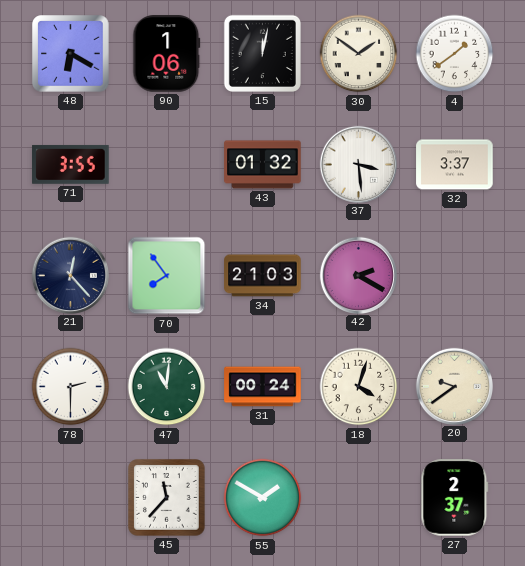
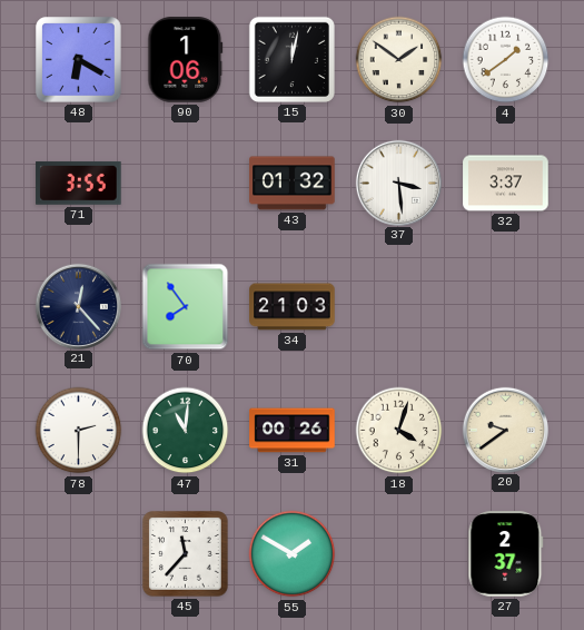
42: 2:20 -> none (358, 275)
31: 00:24 -> 00:26 (293, 431)
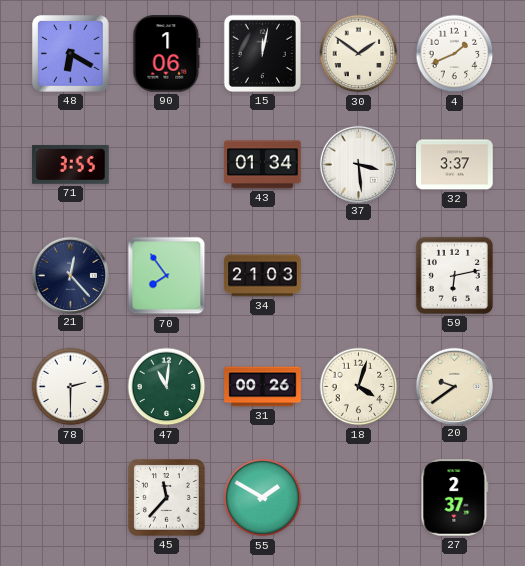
4: 1:39 -> 1:41 (455, 54)
43: 01:32 -> 01:34 (263, 165)
59: none -> 6:13 (454, 275)
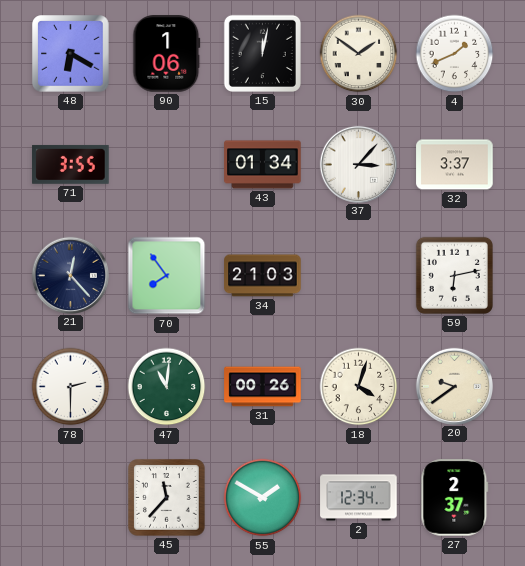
37: 3:29 -> 3:07 (358, 164)
2: none -> 12:34 (359, 498)
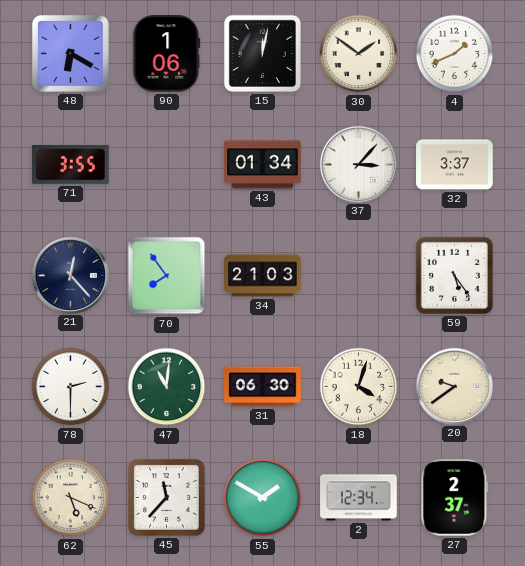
59: 6:13 -> 5:24 (454, 275)
31: 00:26 -> 06:30 (263, 387)
62: none -> 5:19 (71, 498)
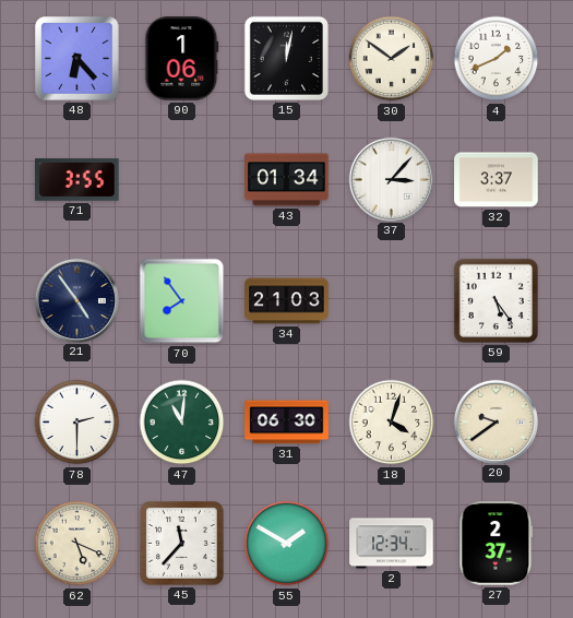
48: 6:20 -> 6:23 (77, 59)
21: 12:23 -> 4:54 (76, 300)
